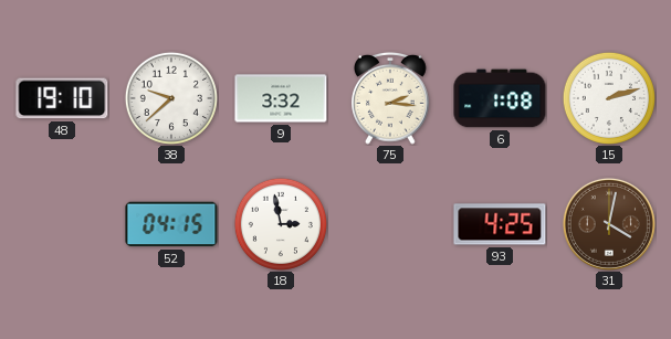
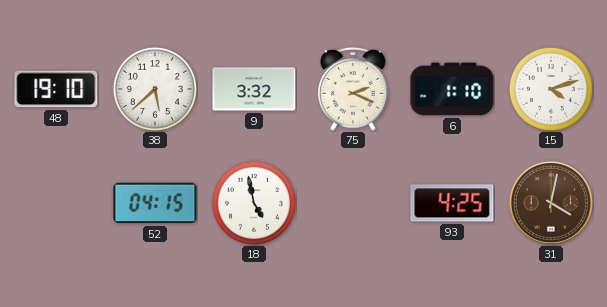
38: 9:38 -> 5:38 (155, 89)
75: 2:16 -> 2:19 (354, 89)
6: 1:08 -> 1:10 (452, 89)
15: 2:12 -> 4:12 (551, 89)
18: 2:58 -> 4:58 (254, 203)
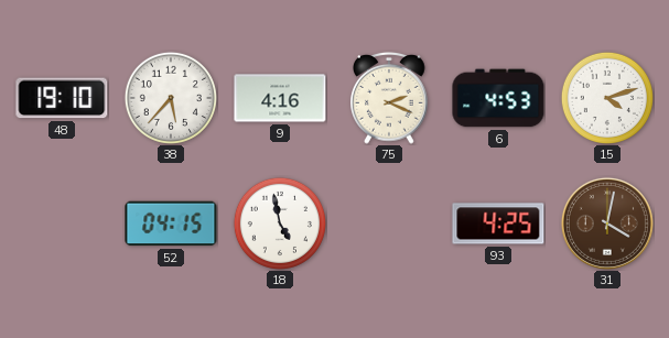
38: 5:38 -> 5:37 (171, 98)
9: 3:32 -> 4:16 (280, 98)
6: 1:10 -> 4:53 (498, 98)
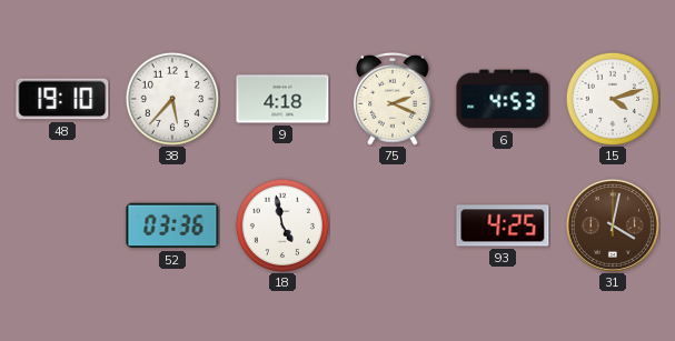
9: 4:16 -> 4:18 (282, 99)
52: 04:15 -> 03:36 (172, 225)
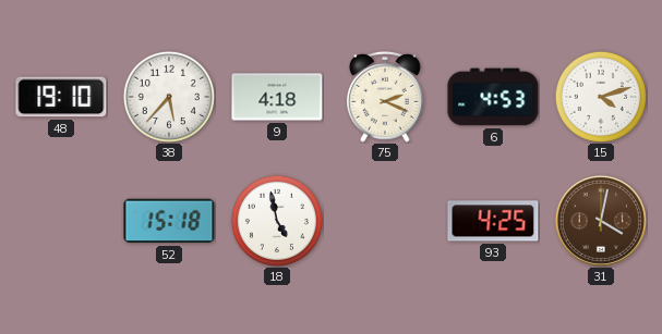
52: 03:36 -> 15:18 (169, 221)
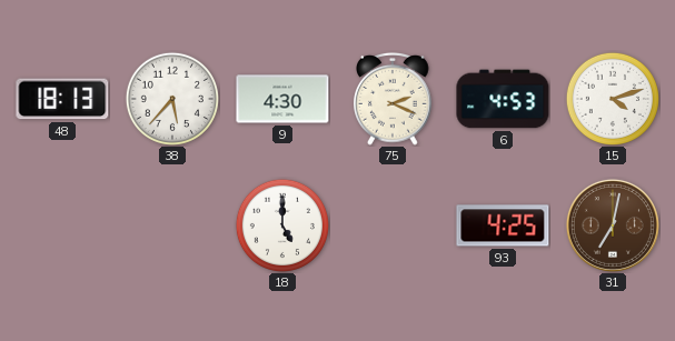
48: 19:10 -> 18:13 (62, 99)
9: 4:18 -> 4:30 (282, 99)
52: 15:18 -> none (169, 221)
18: 4:58 -> 5:00 (282, 225)
31: 4:02 -> 7:02 (613, 225)
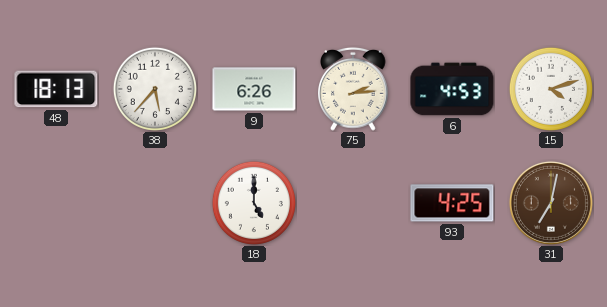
9: 4:30 -> 6:26 (254, 89)
75: 2:19 -> 2:14 (354, 89)
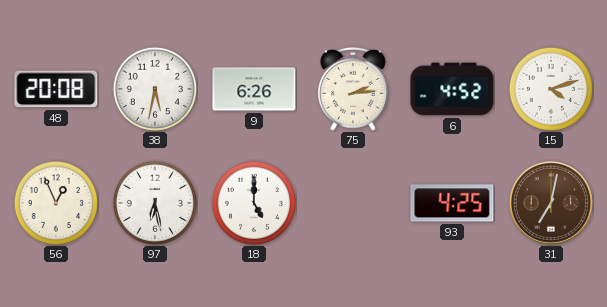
48: 18:13 -> 20:08 (56, 89)
38: 5:37 -> 5:32 (155, 89)
6: 4:53 -> 4:52 (452, 89)
56: none -> 12:56 (56, 203)
97: none -> 6:28 (155, 203)
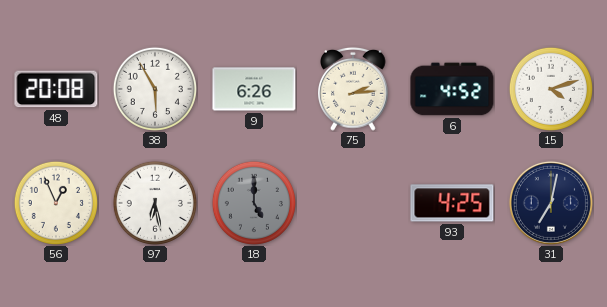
38: 5:32 -> 5:55 (155, 89)
18 dial: white -> grey (254, 203)
31 dial: brown -> navy (551, 203)
